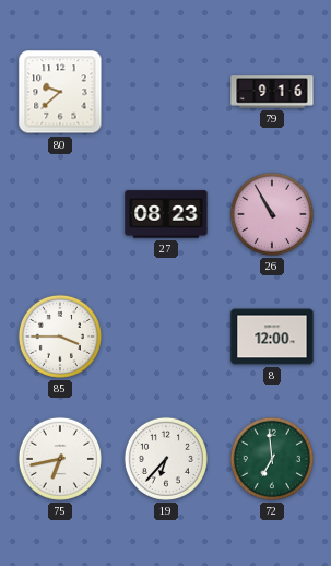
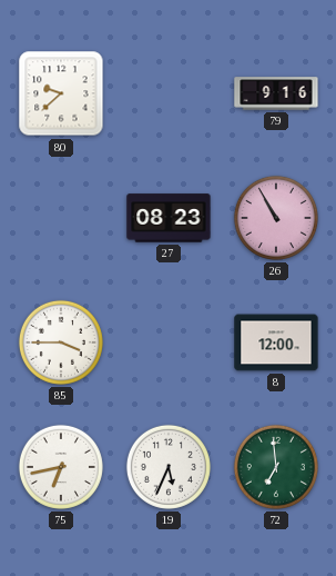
19: 6:37 -> 5:34 (169, 467)
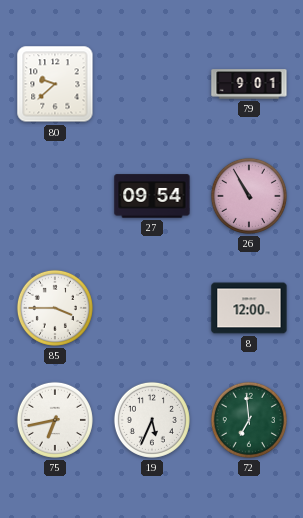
79: 9:16 -> 9:01 (249, 84)
27: 08:23 -> 09:54 (152, 196)
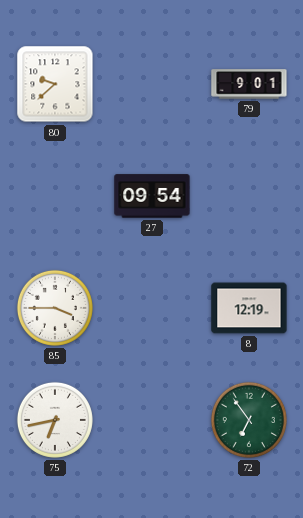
26: 10:55 -> none (249, 196)
8: 12:00 -> 12:19 (249, 308)
19: 5:34 -> none (152, 420)
72: 6:59 -> 6:54 (249, 420)
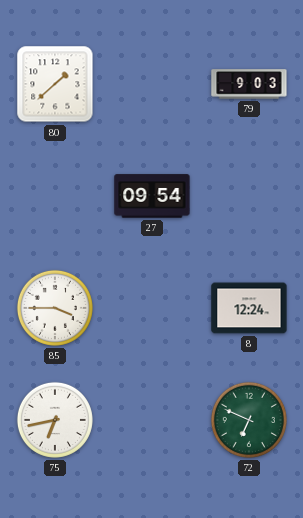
80: 9:38 -> 1:38 (55, 84)
79: 9:01 -> 9:03 (249, 84)
8: 12:19 -> 12:24 (249, 308)
72: 6:54 -> 6:49 (249, 420)
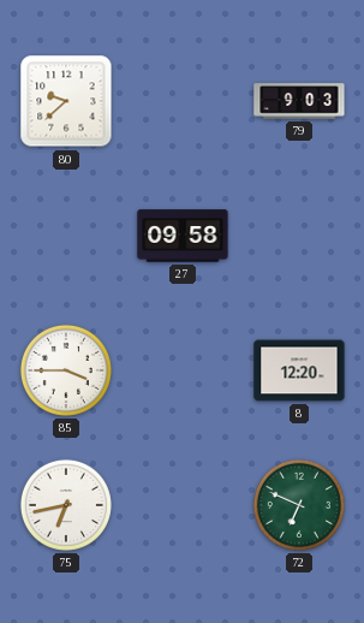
80: 1:38 -> 9:38 (66, 101)
27: 09:54 -> 09:58 (183, 236)
8: 12:24 -> 12:20 (299, 370)
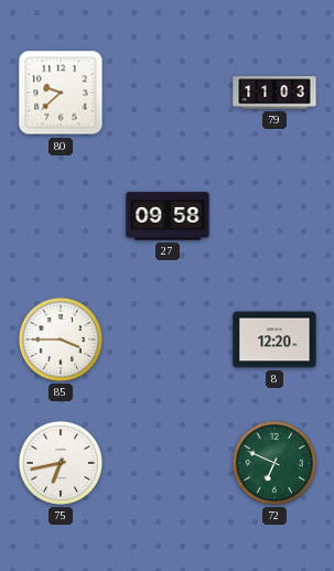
79: 9:03 -> 11:03 (274, 93)
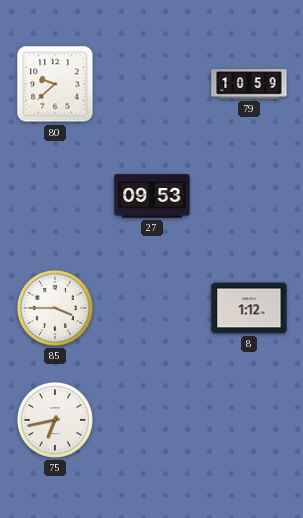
79: 11:03 -> 10:59 (249, 84)
27: 09:58 -> 09:53 (152, 196)
8: 12:20 -> 1:12 (249, 308)
72: 6:49 -> none (274, 463)
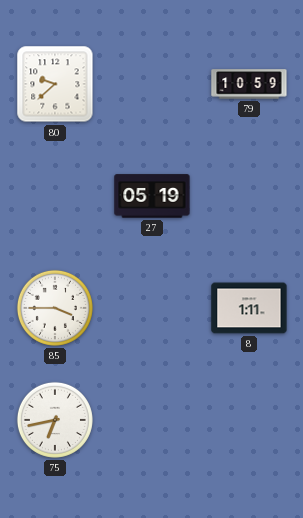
27: 09:53 -> 05:19 (152, 196)
8: 1:12 -> 1:11 (249, 308)
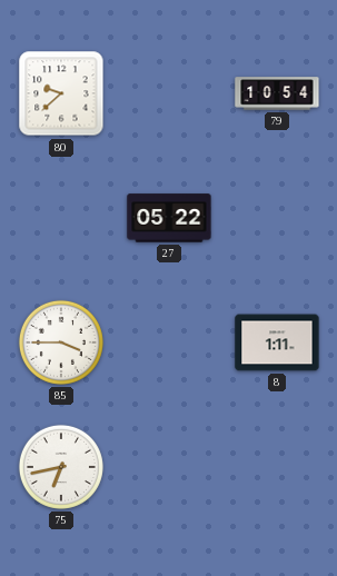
79: 10:59 -> 10:54 (277, 93)
27: 05:19 -> 05:22 (169, 218)
